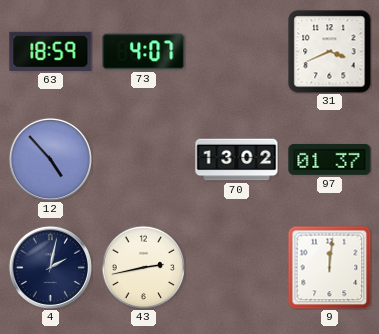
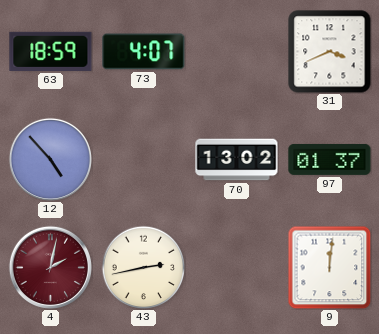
4 dial: navy -> burgundy (50, 267)
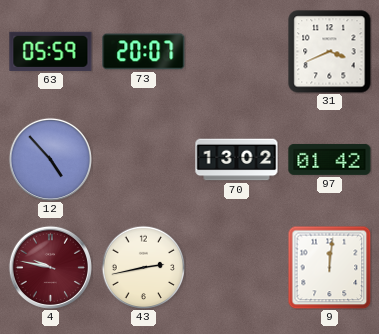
63: 18:59 -> 05:59 (51, 51)
73: 4:07 -> 20:07 (144, 52)
97: 01:37 -> 01:42 (330, 159)
4: 2:02 -> 9:47 (50, 267)
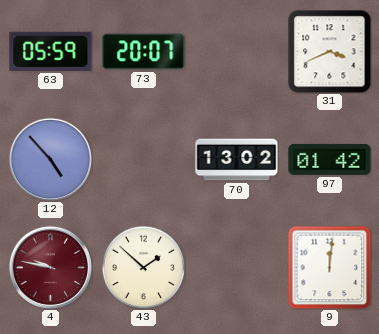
43: 2:43 -> 1:52 (143, 267)
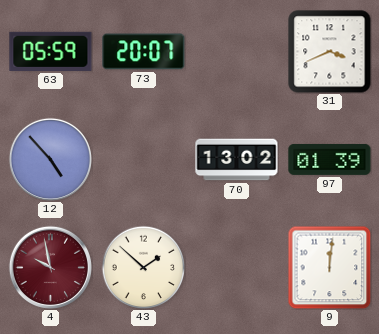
97: 01:42 -> 01:39 (330, 159)
4: 9:47 -> 9:58 (50, 267)
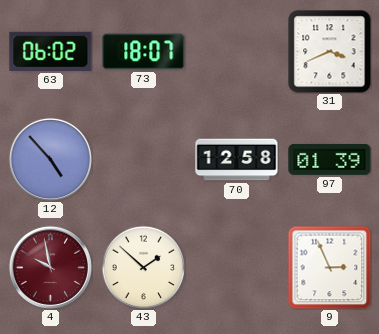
63: 05:59 -> 06:02 (51, 51)
73: 20:07 -> 18:07 (144, 52)
70: 13:02 -> 12:58 (237, 160)
9: 12:01 -> 2:56 (329, 267)
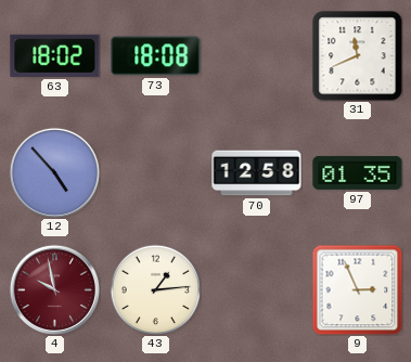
63: 06:02 -> 18:02 (55, 55)
73: 18:07 -> 18:08 (156, 56)
31: 3:41 -> 11:41 (358, 56)
97: 01:39 -> 01:35 (358, 172)
43: 1:52 -> 1:14 (155, 289)
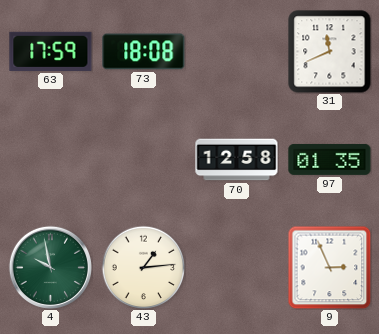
63: 18:02 -> 17:59 (51, 51)
12: 4:53 -> none (54, 172)
4 dial: burgundy -> green (50, 267)
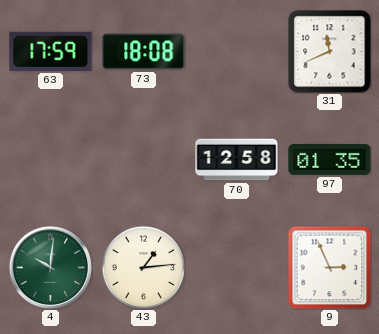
4: 9:58 -> 10:01 (50, 267)
